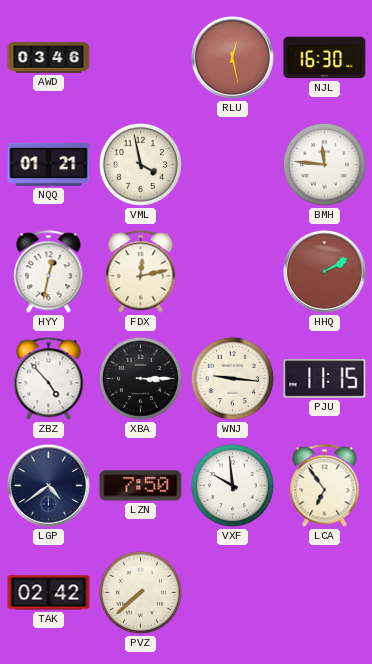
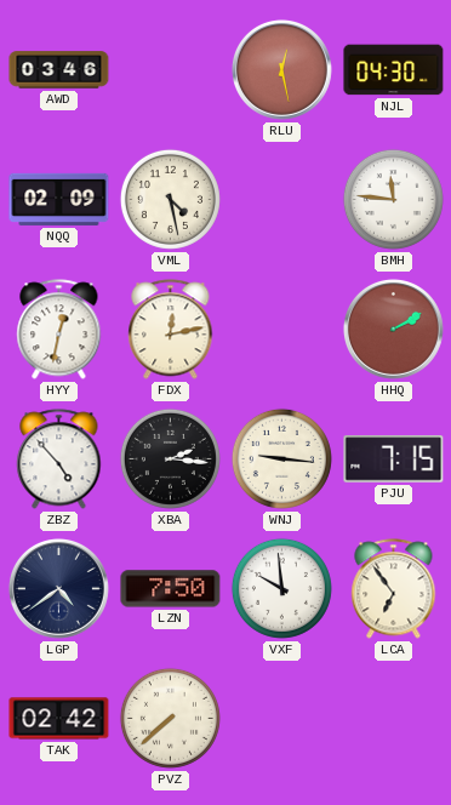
NJL: 16:30 -> 04:30 (394, 70)
NQQ: 01:21 -> 02:09 (59, 199)
VML: 3:58 -> 4:28 (170, 199)
XBA: 3:15 -> 2:16 (170, 458)
PJU: 11:15 -> 7:15 (394, 459)
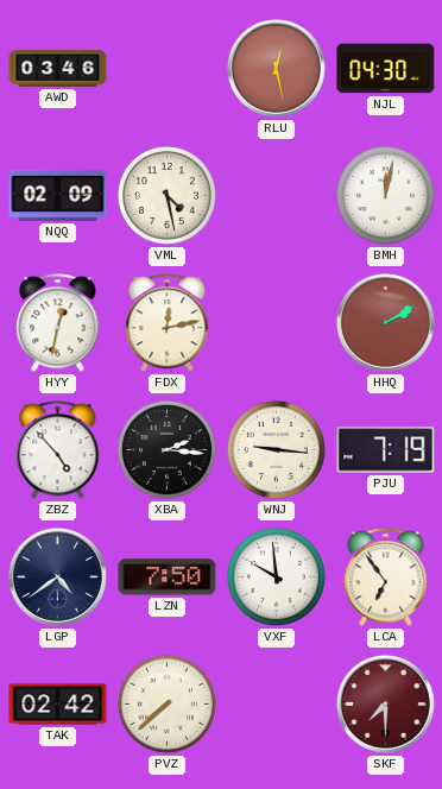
BMH: 11:46 -> 12:02 (385, 195)
PJU: 7:15 -> 7:19 (386, 450)
SKF: none -> 7:30 (385, 703)
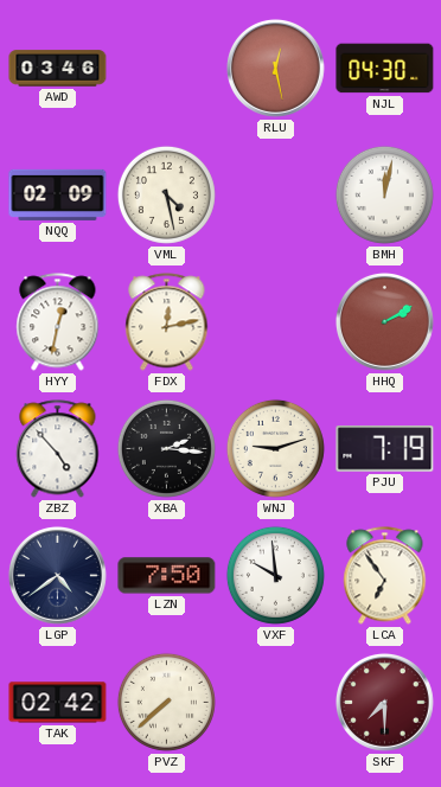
WNJ: 9:16 -> 9:12 (275, 448)
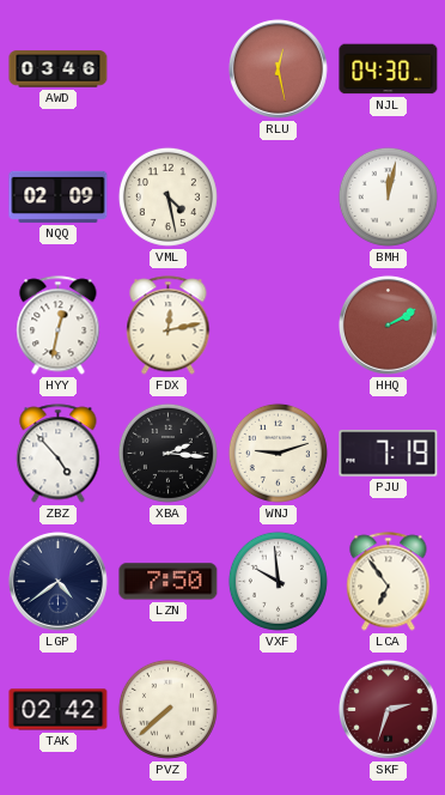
SKF: 7:30 -> 2:33 (388, 709)
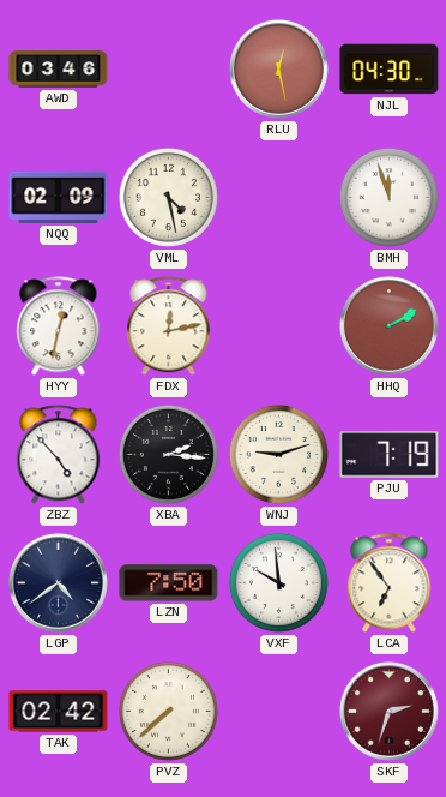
BMH: 12:02 -> 11:57 (388, 197)
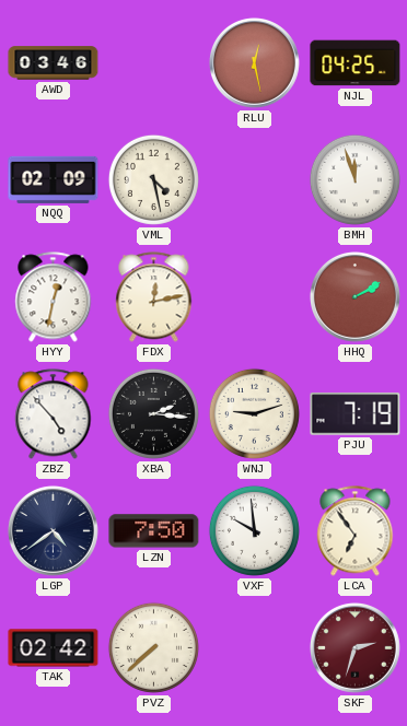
NJL: 04:30 -> 04:25 (356, 63)
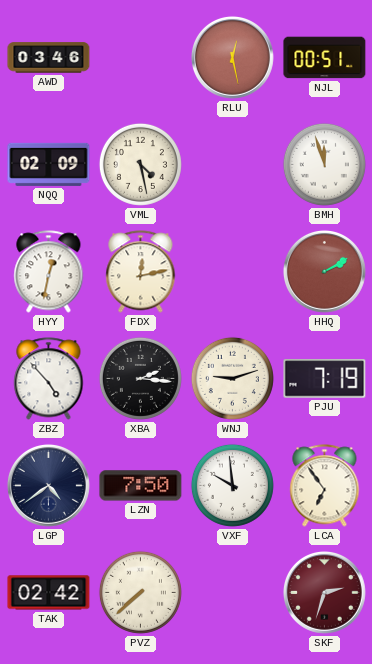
NJL: 04:25 -> 00:51 (325, 58)
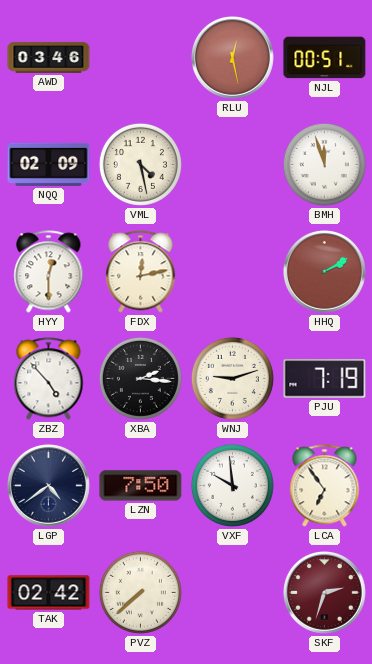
HYY: 12:32 -> 12:30 (49, 272)
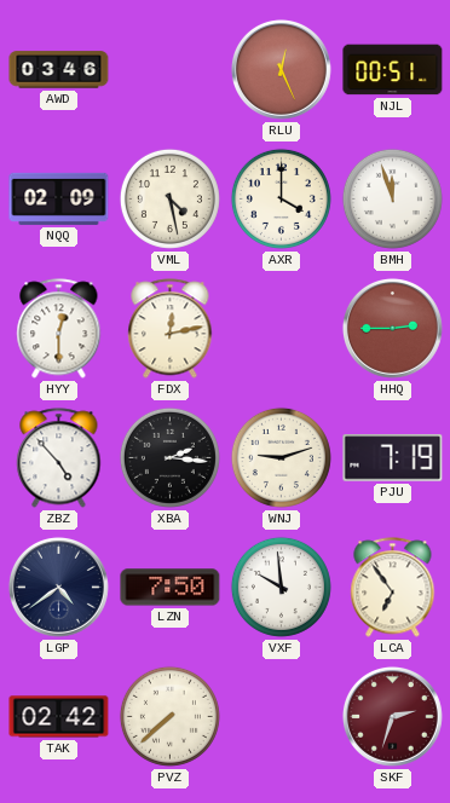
RLU: 12:28 -> 12:26 (281, 69)
AXR: none -> 4:00 (281, 198)
HHQ: 2:10 -> 2:45 (392, 328)
